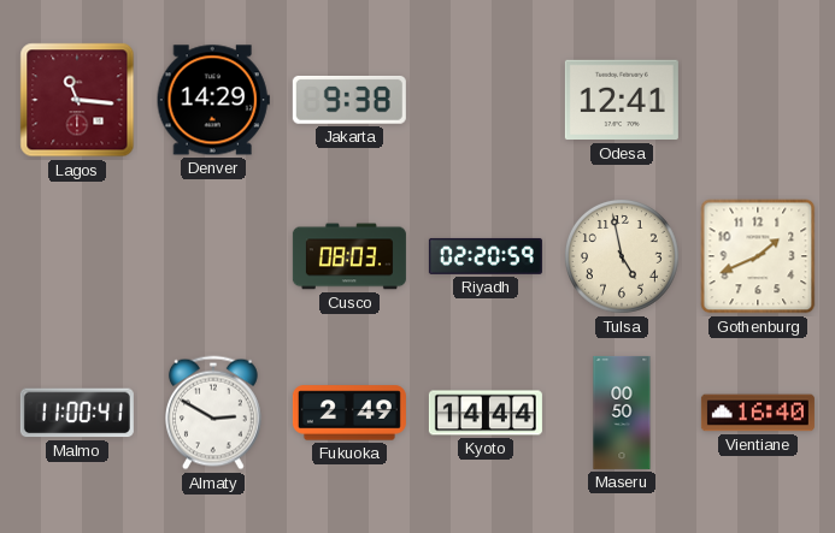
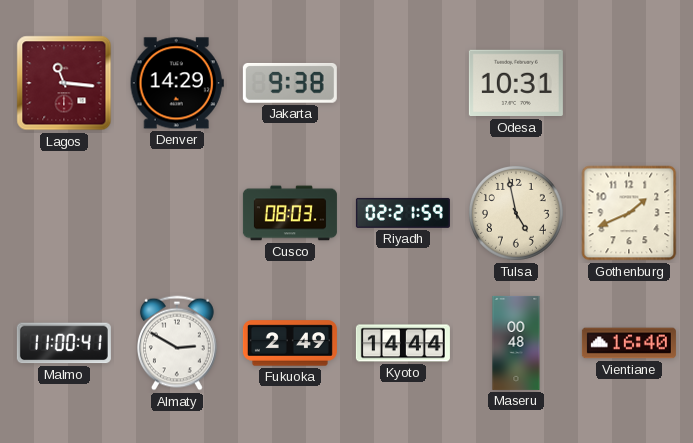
Odesa: 12:41 -> 10:31 (516, 83)
Riyadh: 02:20 -> 02:21 (403, 213)
Maseru: 00:50 -> 00:48 (516, 343)
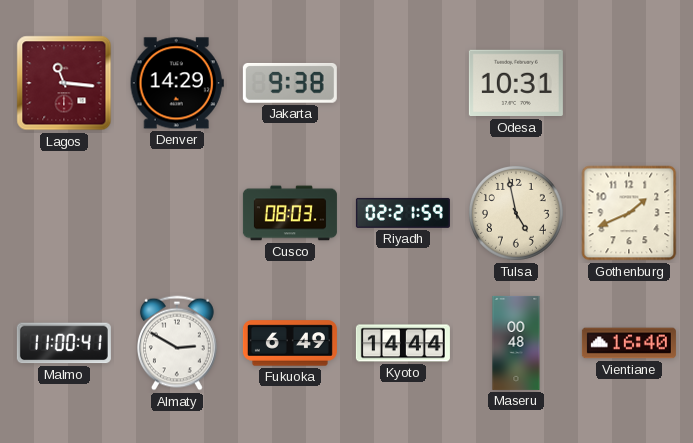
Fukuoka: 2:49 -> 6:49 (290, 343)
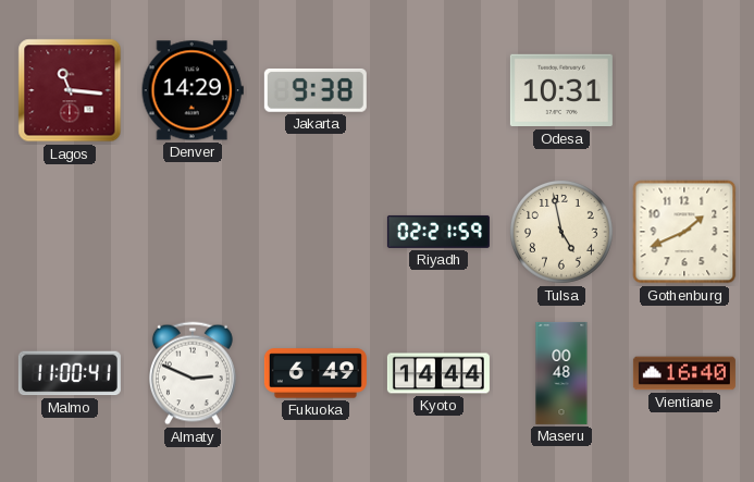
Cusco: 08:03 -> none (290, 213)
Almaty: 2:50 -> 2:49 (193, 373)
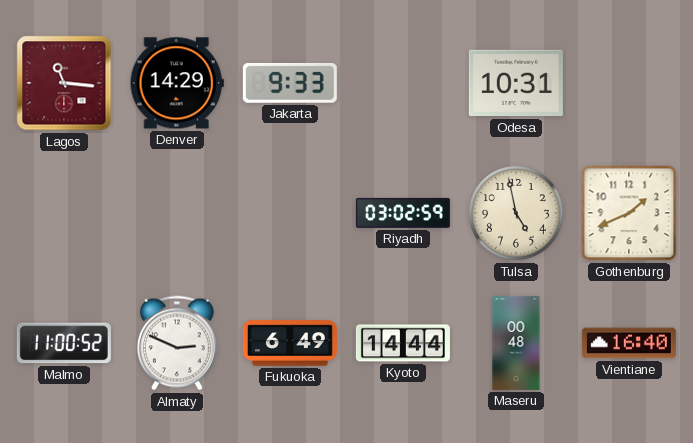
Jakarta: 9:38 -> 9:33 (290, 83)
Riyadh: 02:21 -> 03:02 (403, 213)
Malmo: 11:00:41 -> 11:00:52 (64, 343)
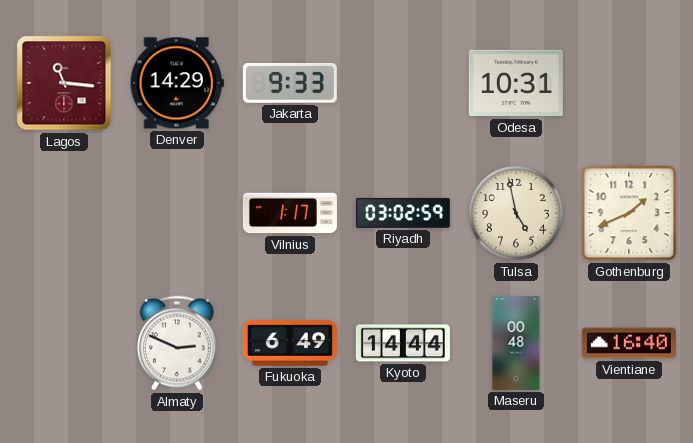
Vilnius: none -> 1:17 (290, 213)
Malmo: 11:00 -> none (64, 343)
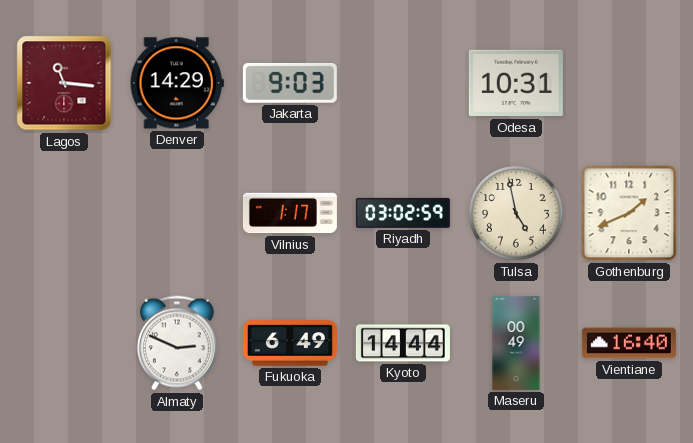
Jakarta: 9:33 -> 9:03 (290, 83)
Maseru: 00:48 -> 00:49 (516, 343)
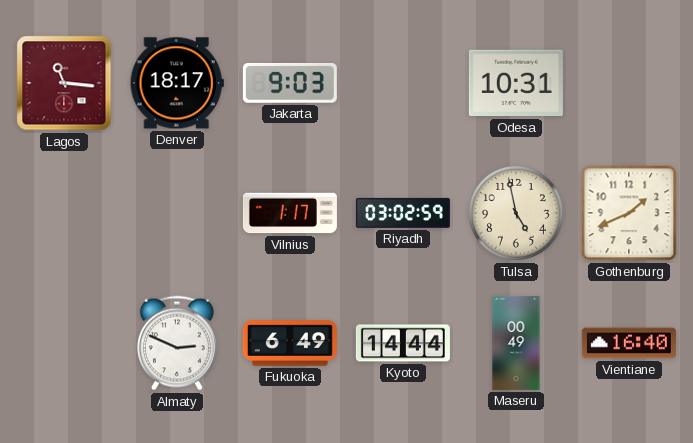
Denver: 14:29 -> 18:17 (177, 83)
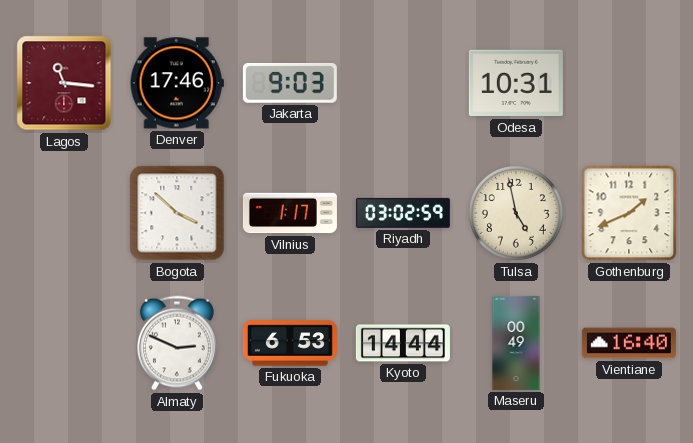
Denver: 18:17 -> 17:46 (177, 83)
Bogota: none -> 3:52 (177, 213)
Fukuoka: 6:49 -> 6:53 (290, 343)
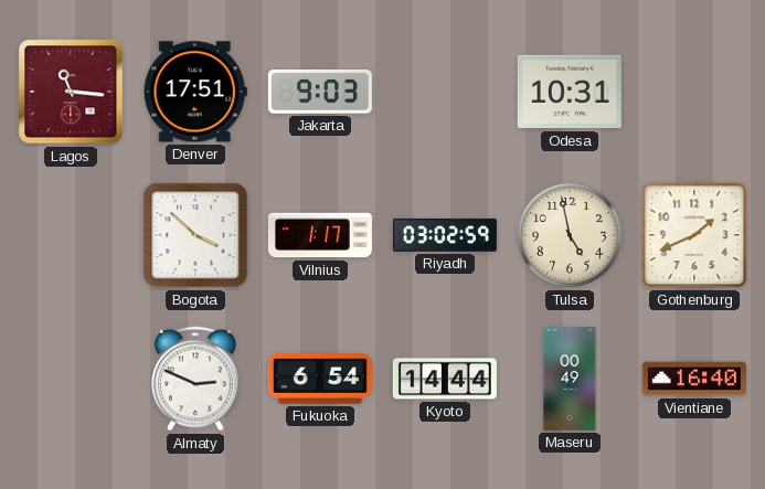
Denver: 17:46 -> 17:51 (195, 92)
Fukuoka: 6:53 -> 6:54 (320, 379)
